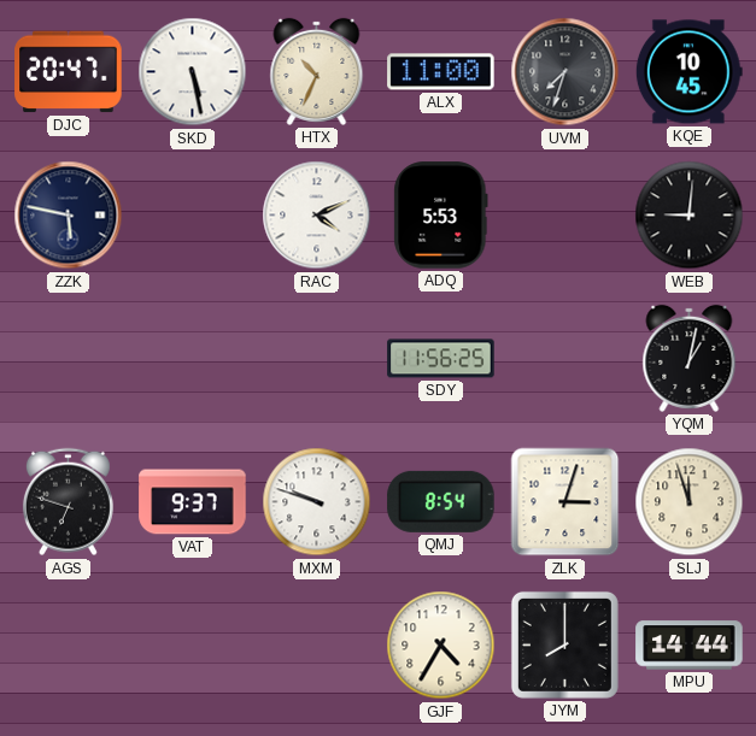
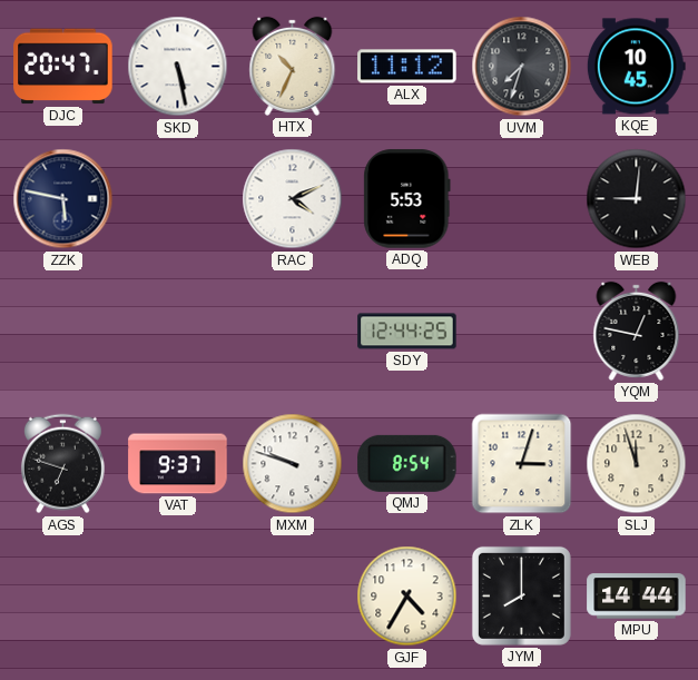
ALX: 11:00 -> 11:12 (407, 67)
SDY: 11:56 -> 12:44 (407, 332)
YQM: 1:02 -> 12:47 (637, 331)
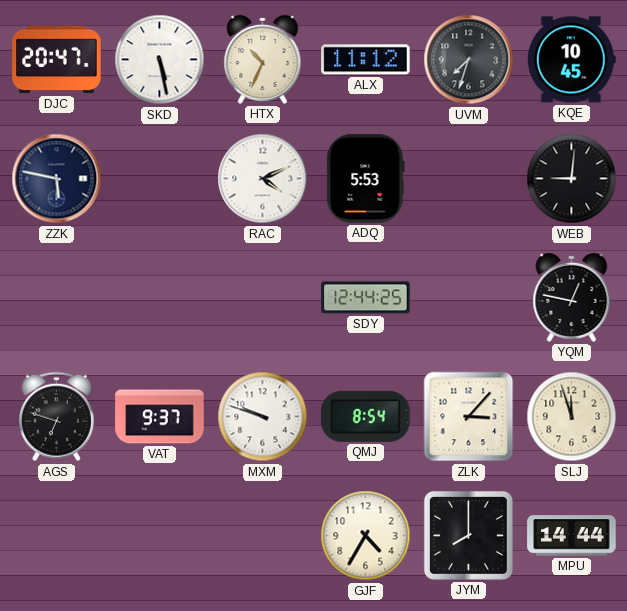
ZLK: 3:03 -> 3:07 (469, 417)
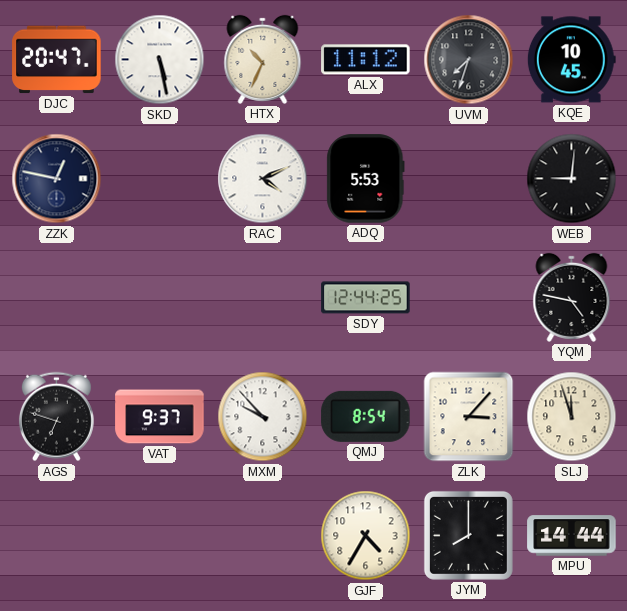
ZZK: 5:47 -> 12:47 (57, 179)
YQM: 12:47 -> 4:47 (572, 297)
MXM: 9:48 -> 9:53 (263, 417)
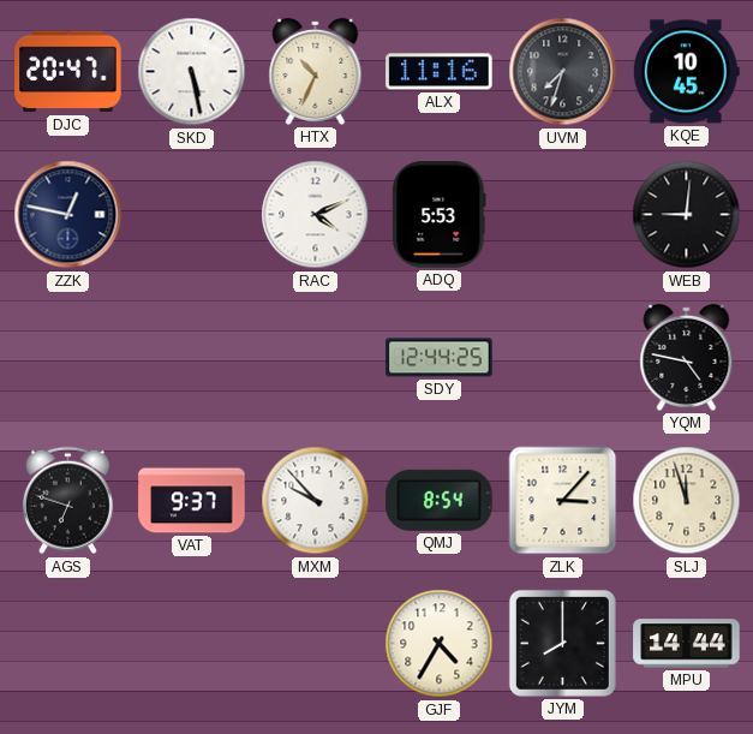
ALX: 11:12 -> 11:16 (440, 72)
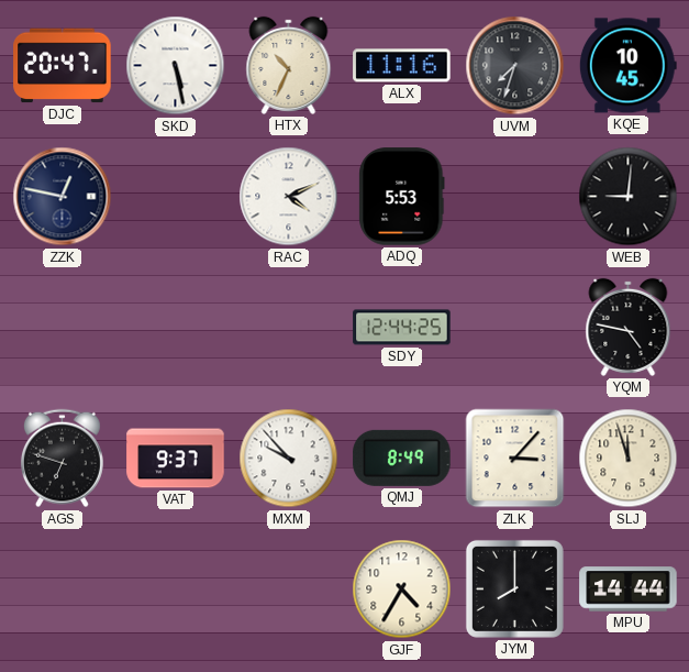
QMJ: 8:54 -> 8:49 (402, 458)
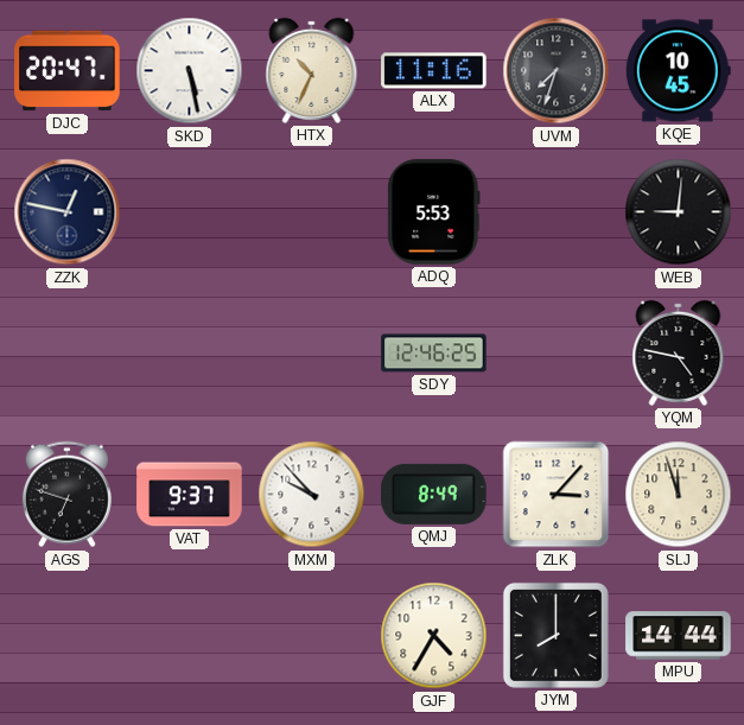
RAC: 4:11 -> none (289, 197)
SDY: 12:44 -> 12:46 (434, 354)
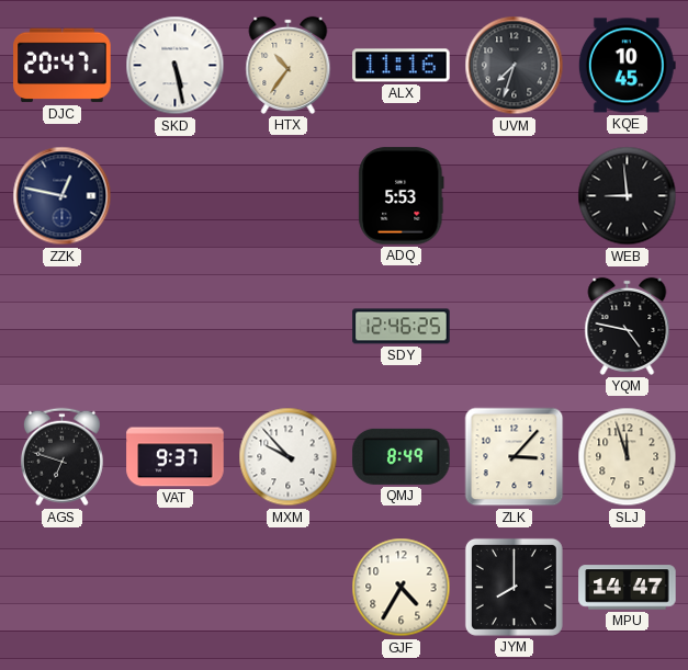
HTX: 10:34 -> 10:36 (289, 65)
WEB: 9:01 -> 8:59 (628, 196)
MPU: 14:44 -> 14:47 (628, 588)
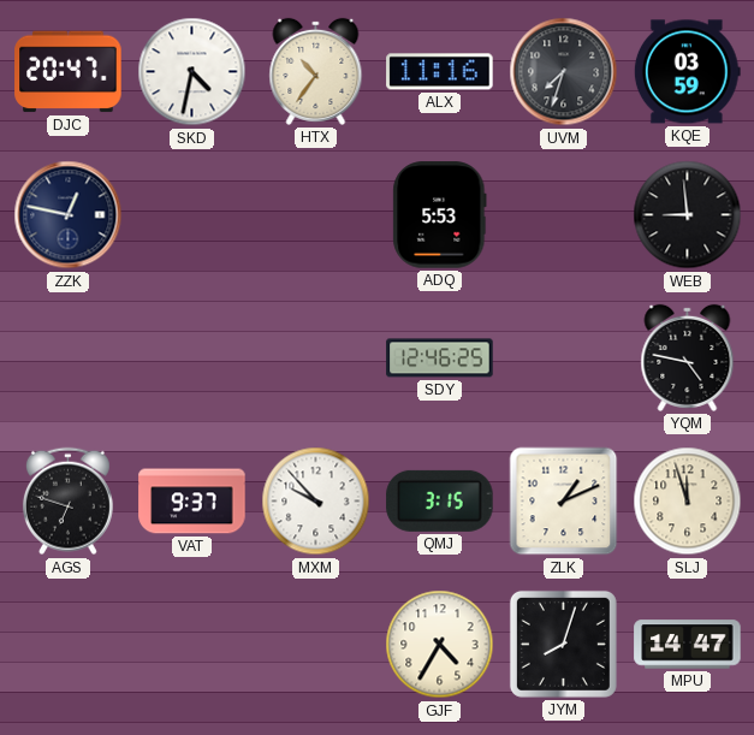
SKD: 5:28 -> 4:32 (192, 72)
KQE: 10:45 -> 03:59 (687, 72)
QMJ: 8:49 -> 3:15 (440, 500)
ZLK: 3:07 -> 1:11 (564, 502)
JYM: 8:00 -> 8:03 (563, 644)
